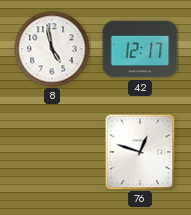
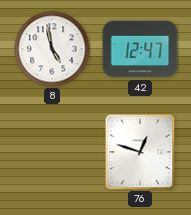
42: 12:17 -> 12:47 (140, 49)
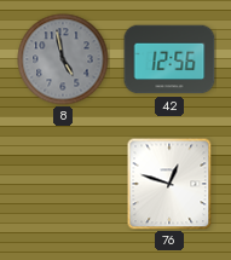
8 dial: white -> grey (63, 59)
42: 12:47 -> 12:56 (169, 59)
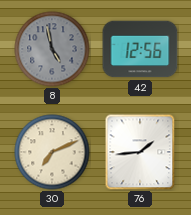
30: none -> 7:11 (52, 152)
76: 12:48 -> 1:44 (140, 152)
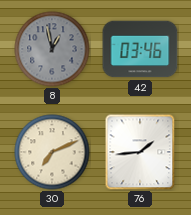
8: 4:58 -> 12:58 (52, 49)
42: 12:56 -> 03:46 (140, 49)
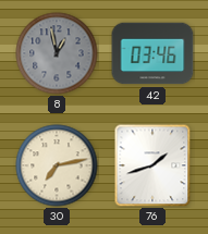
30: 7:11 -> 7:13 (57, 165)
76: 1:44 -> 1:42 (152, 165)
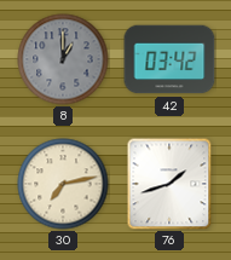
8: 12:58 -> 1:00 (63, 59)
42: 03:46 -> 03:42 (169, 59)
